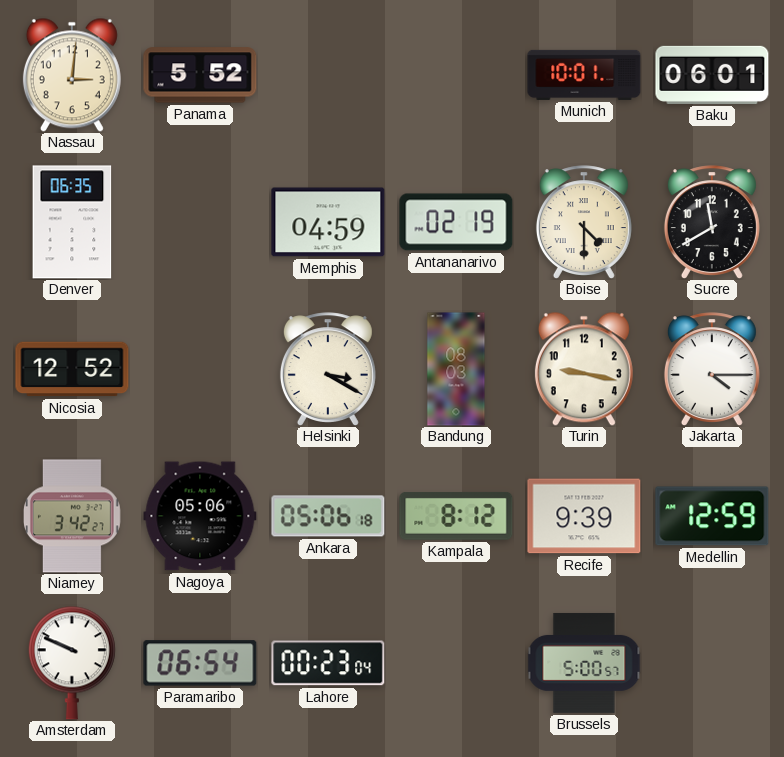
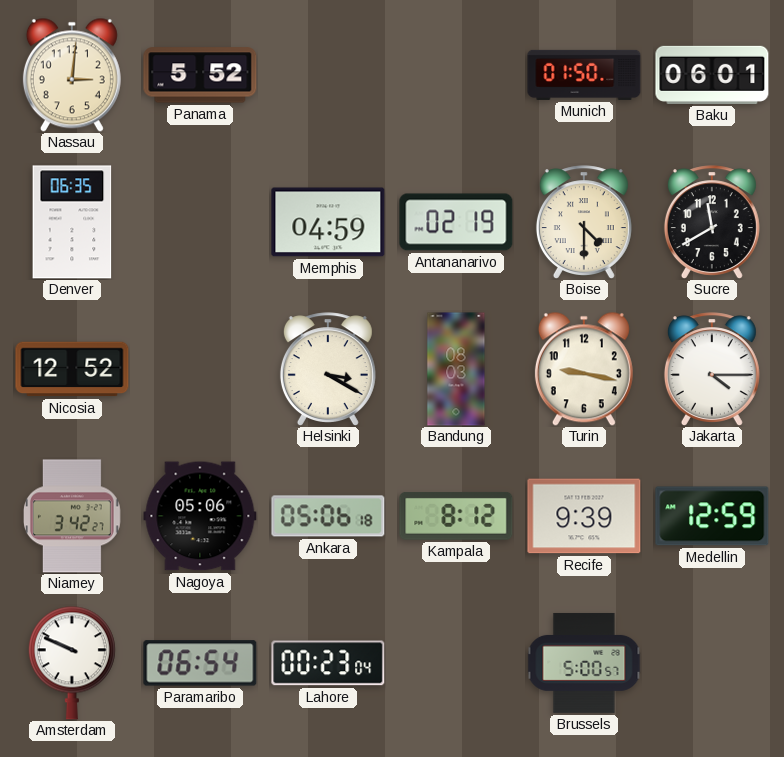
Munich: 10:01 -> 01:50 (584, 75)
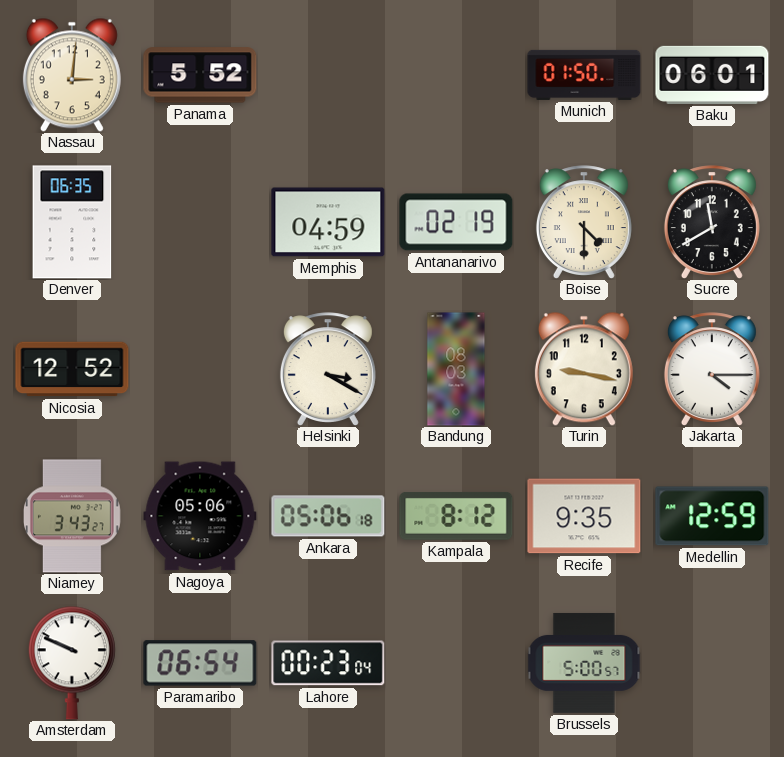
Niamey: 3:42 -> 3:43 (72, 516)
Recife: 9:39 -> 9:35 (584, 516)
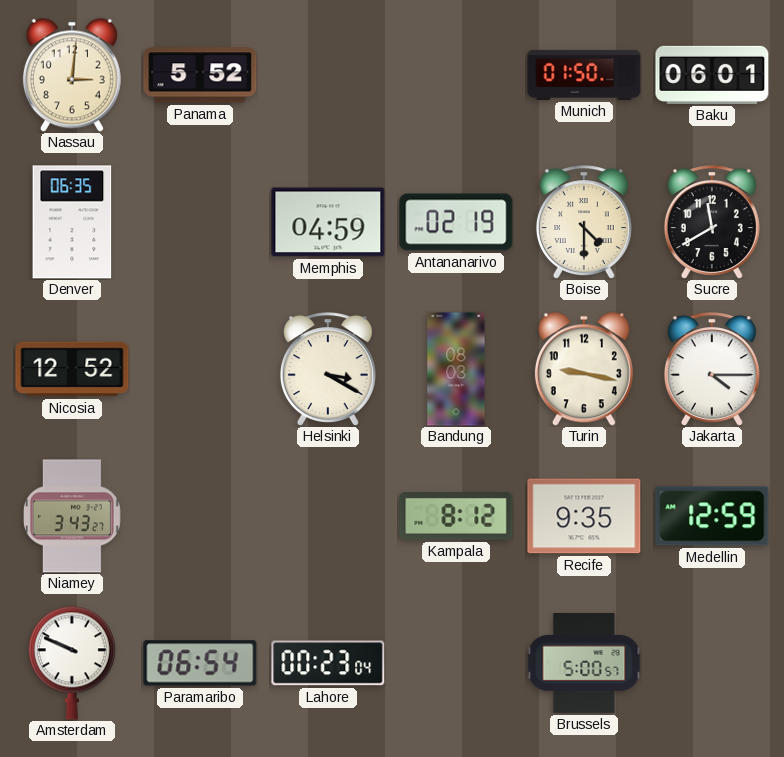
Nagoya: 05:06 -> none (200, 516)
Ankara: 05:06 -> none (328, 516)
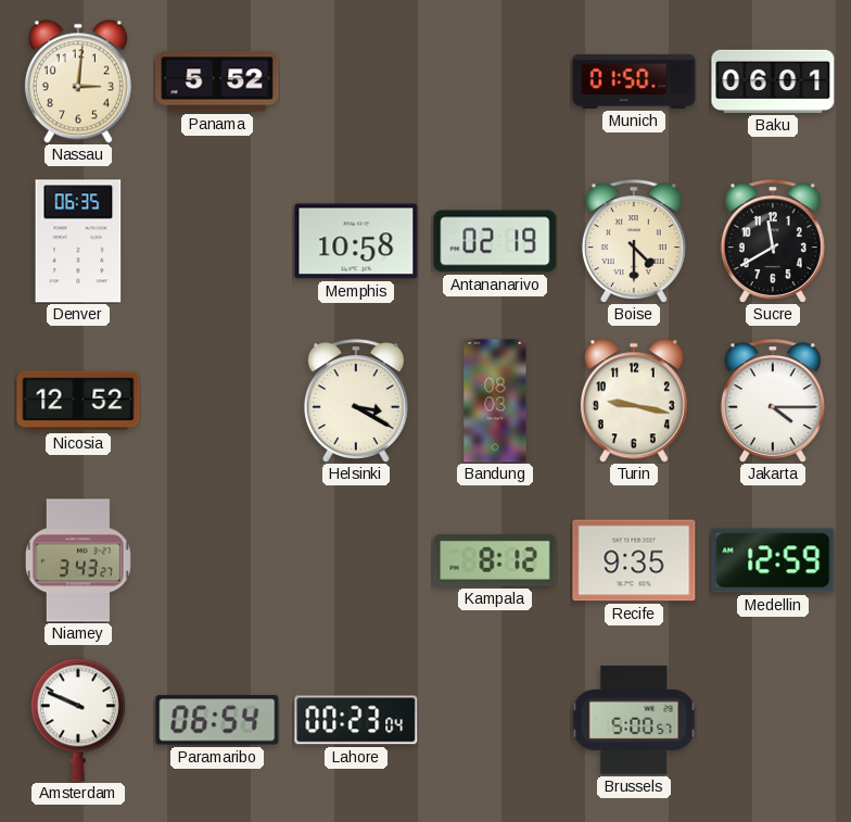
Memphis: 04:59 -> 10:58 (356, 241)
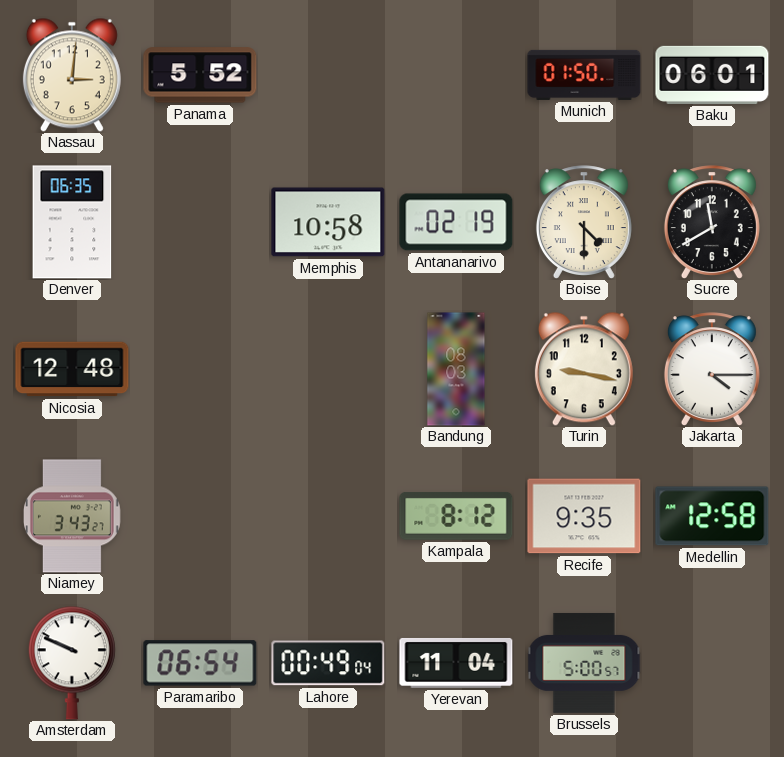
Nicosia: 12:52 -> 12:48 (72, 369)
Helsinki: 3:20 -> none (356, 401)
Medellin: 12:59 -> 12:58 (712, 516)
Lahore: 00:23 -> 00:49 (328, 663)
Yerevan: none -> 11:04 (456, 663)
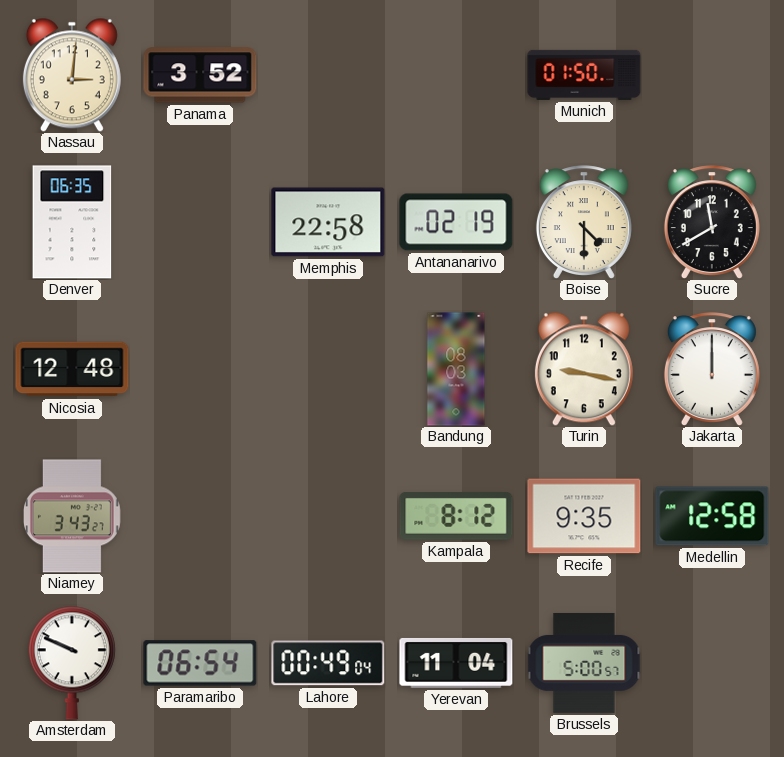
Panama: 5:52 -> 3:52 (200, 75)
Baku: 06:01 -> none (712, 75)
Memphis: 10:58 -> 22:58 (328, 222)
Jakarta: 4:15 -> 12:00 (712, 369)
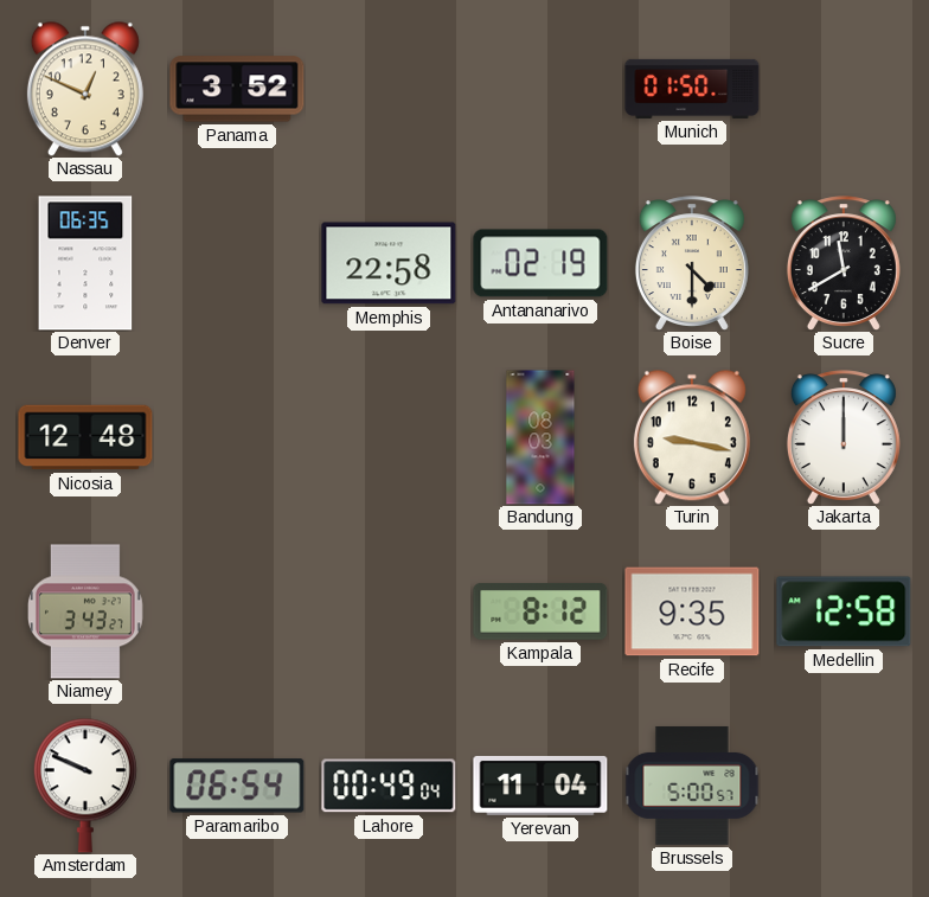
Nassau: 3:01 -> 12:49 (85, 89)
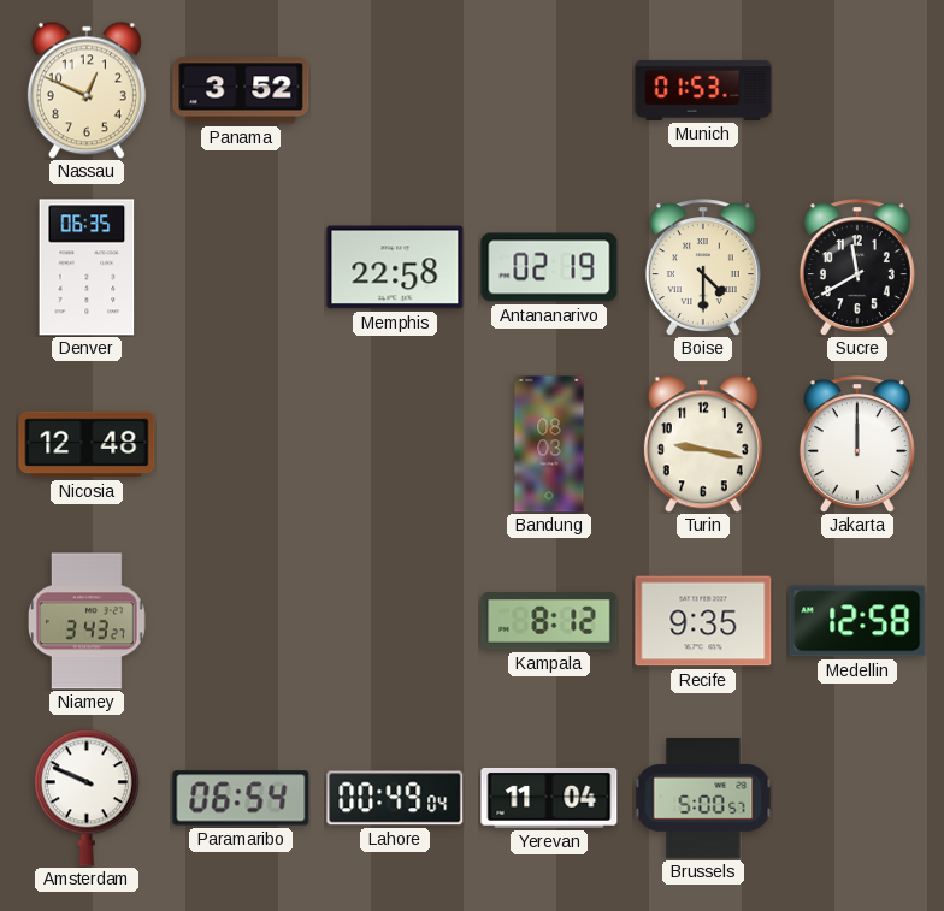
Munich: 01:50 -> 01:53 (703, 90)
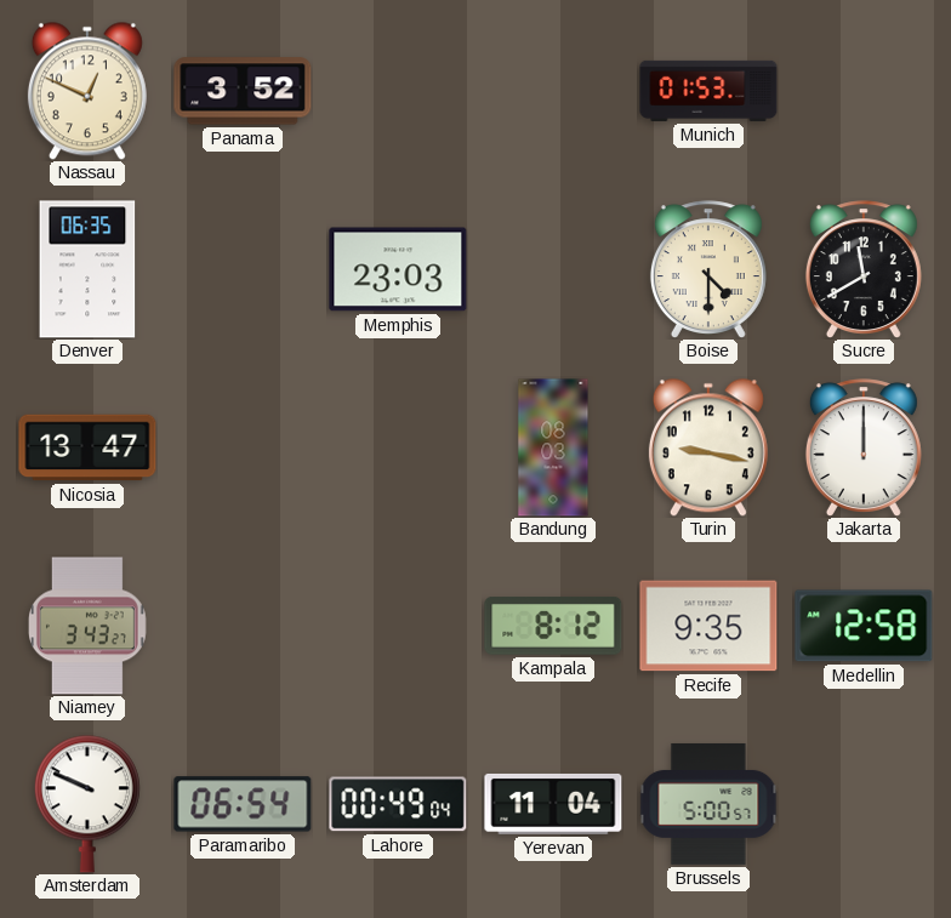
Memphis: 22:58 -> 23:03 (398, 269)
Antananarivo: 02:19 -> none (549, 267)
Nicosia: 12:48 -> 13:47 (87, 447)
